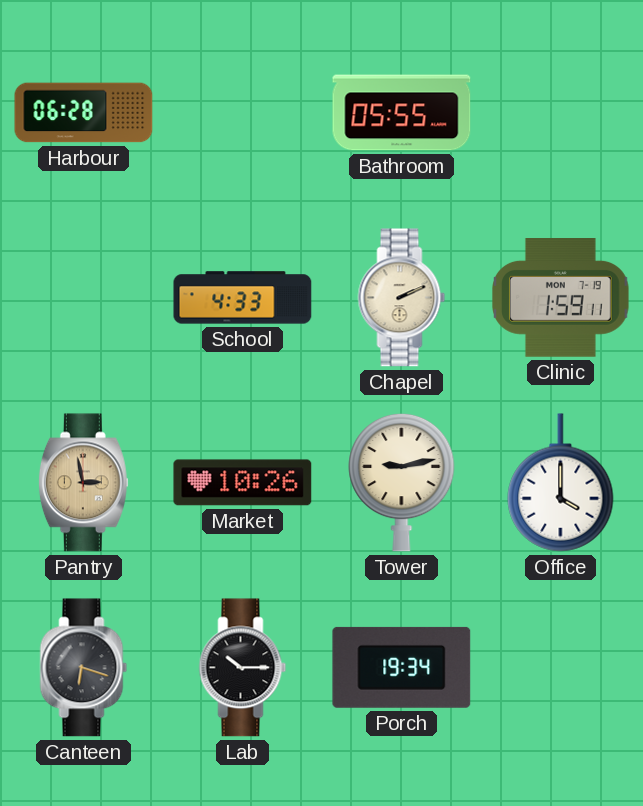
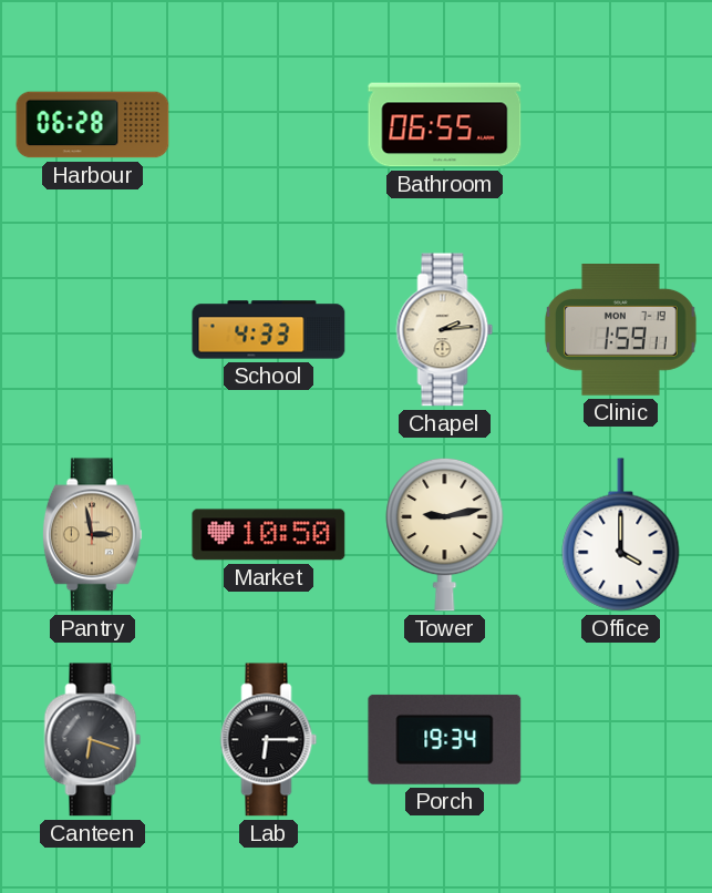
Bathroom: 05:55 -> 06:55 (445, 125)
Chapel: 2:11 -> 2:14 (445, 330)
Market: 10:26 -> 10:50 (269, 535)
Lab: 10:15 -> 6:15 (269, 740)
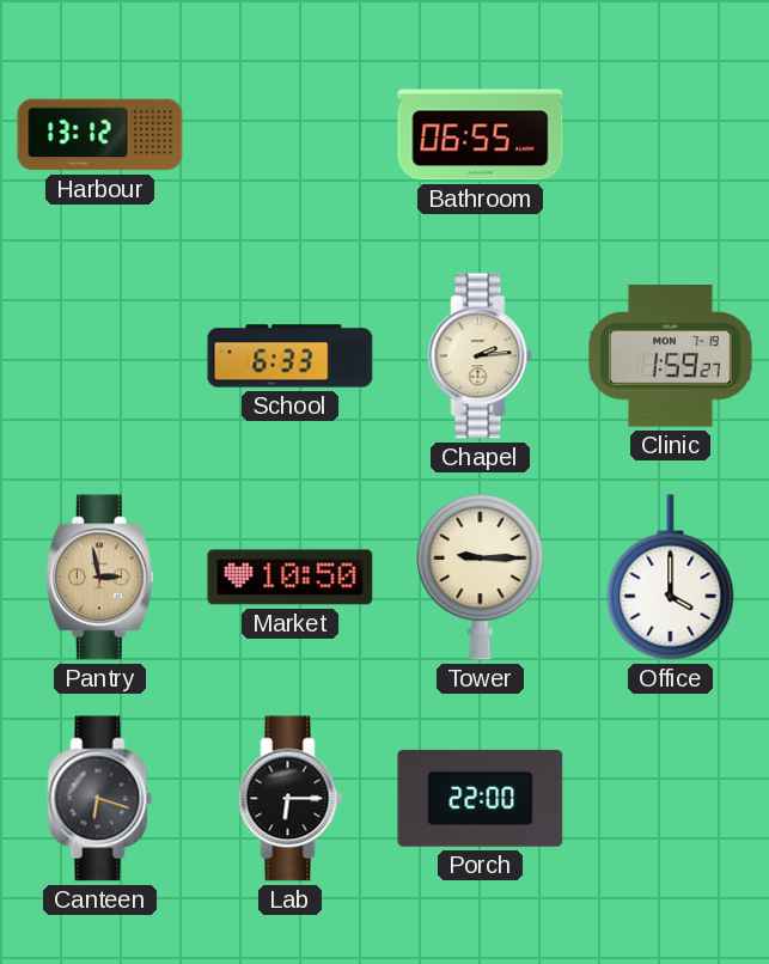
Harbour: 06:28 -> 13:12 (100, 135)
School: 4:33 -> 6:33 (291, 356)
Clinic: 1:59:11 -> 1:59:27 (671, 356)
Tower: 9:13 -> 9:15 (481, 576)
Porch: 19:34 -> 22:00 (481, 798)
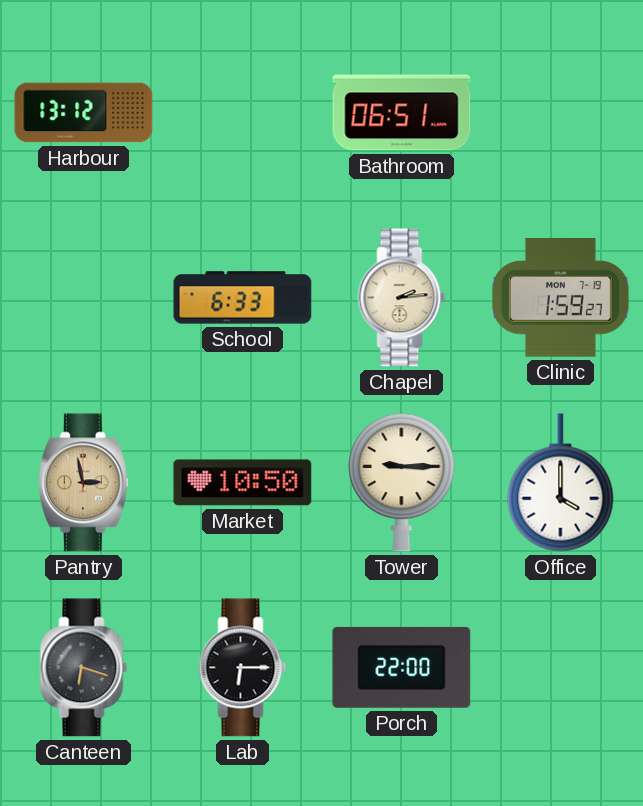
Bathroom: 06:55 -> 06:51 (402, 113)
